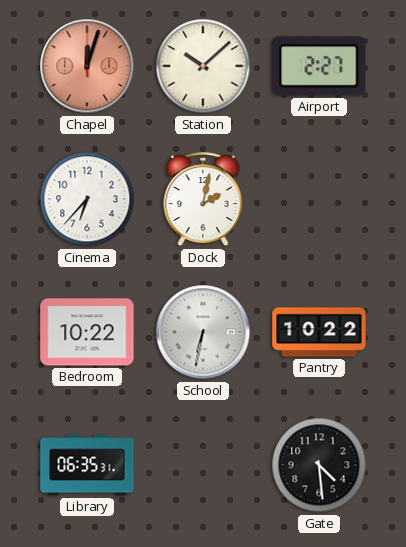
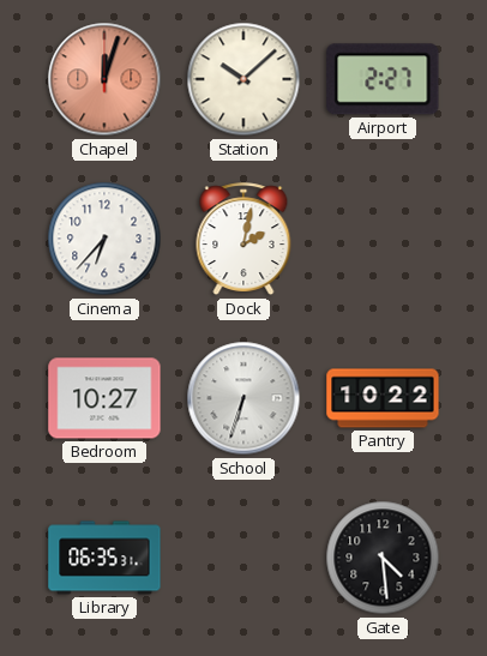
Bedroom: 10:22 -> 10:27 (104, 398)
School: 6:32 -> 6:33 (243, 398)
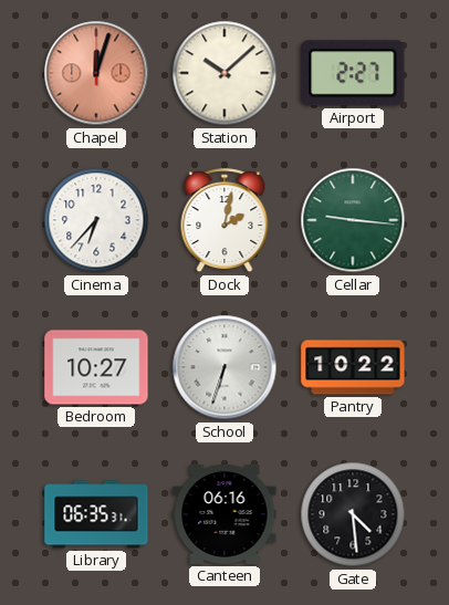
Cellar: none -> 9:16 (353, 220)
Canteen: none -> 06:16 (224, 514)
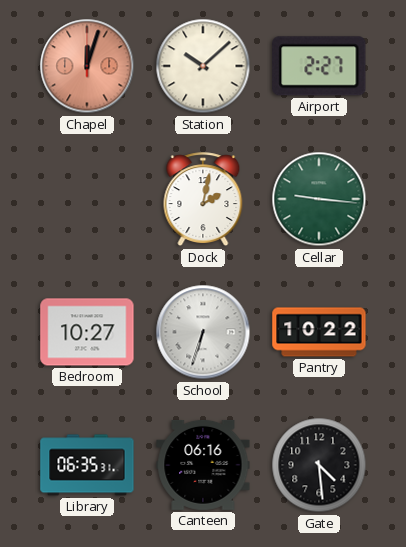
Cinema: 6:37 -> none (96, 220)
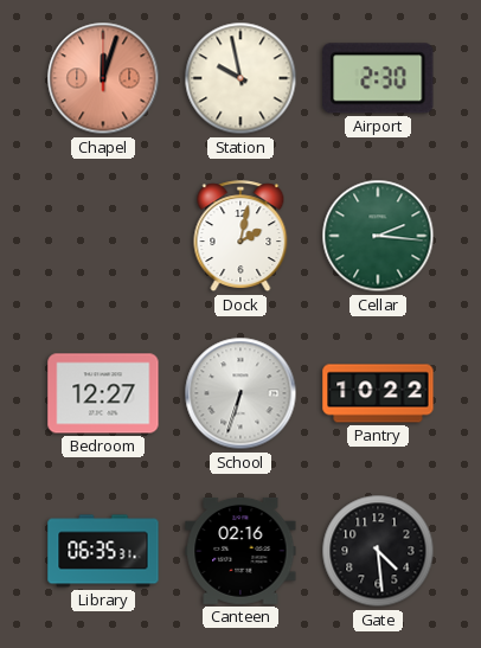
Station: 10:08 -> 9:58 (240, 78)
Airport: 2:27 -> 2:30 (378, 78)
Cellar: 9:16 -> 2:16 (378, 236)
Bedroom: 10:27 -> 12:27 (103, 393)
Canteen: 06:16 -> 02:16 (240, 551)
